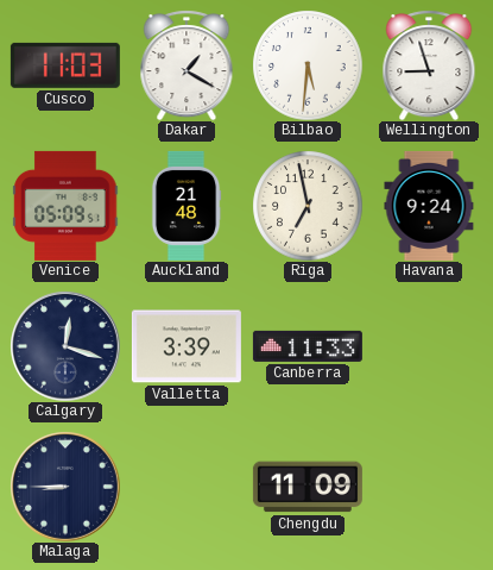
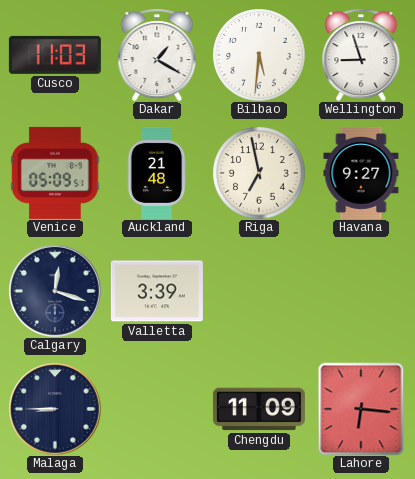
Havana: 9:24 -> 9:27 (361, 173)
Canberra: 11:33 -> none (308, 346)
Lahore: none -> 6:16 (361, 409)
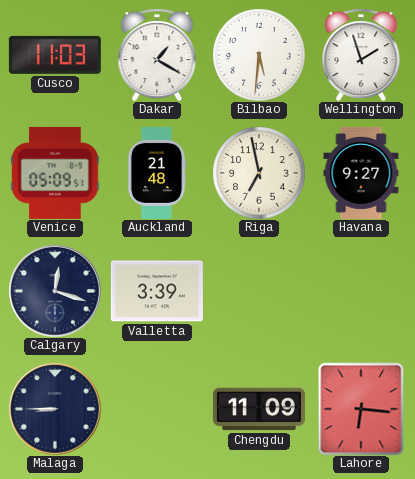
Wellington: 8:57 -> 1:57 (361, 55)
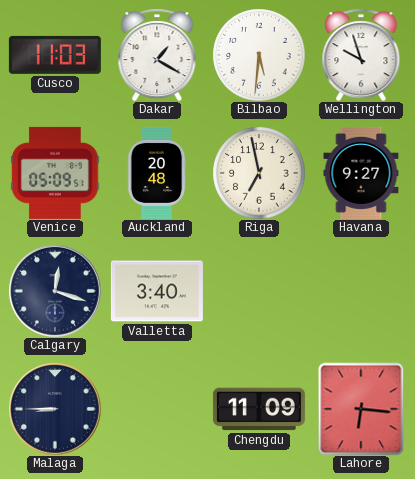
Wellington: 1:57 -> 9:57 (361, 55)
Auckland: 21:48 -> 20:48 (157, 173)
Valletta: 3:39 -> 3:40 (157, 291)
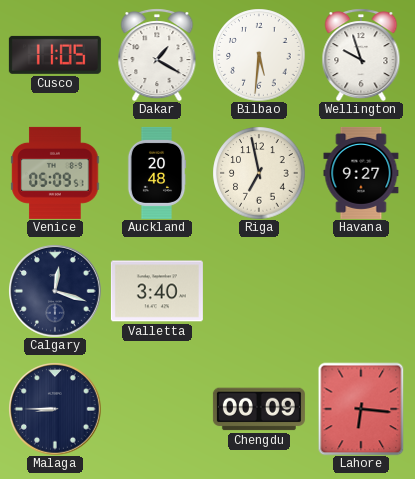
Cusco: 11:03 -> 11:05 (55, 55)
Chengdu: 11:09 -> 00:09 (259, 409)
